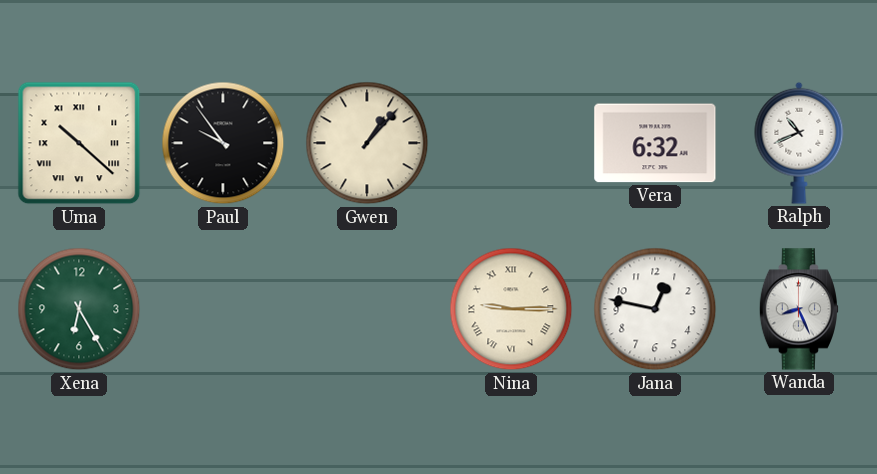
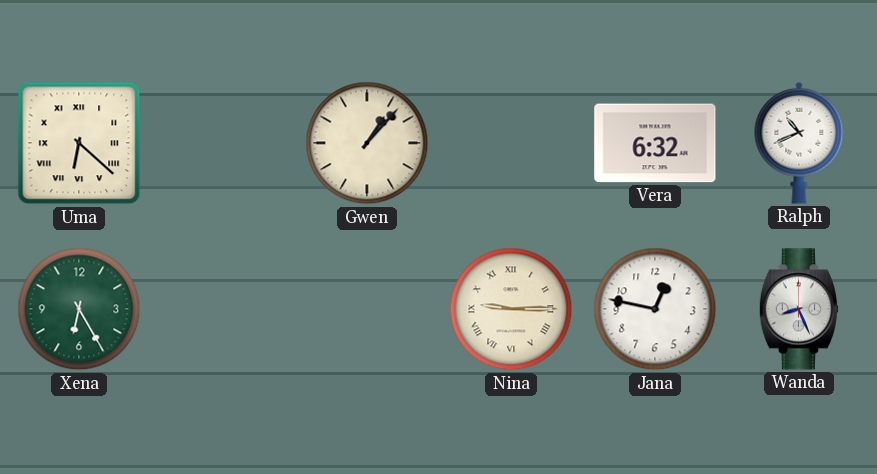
Uma: 10:22 -> 6:22 (79, 143)
Paul: 9:54 -> none (223, 143)
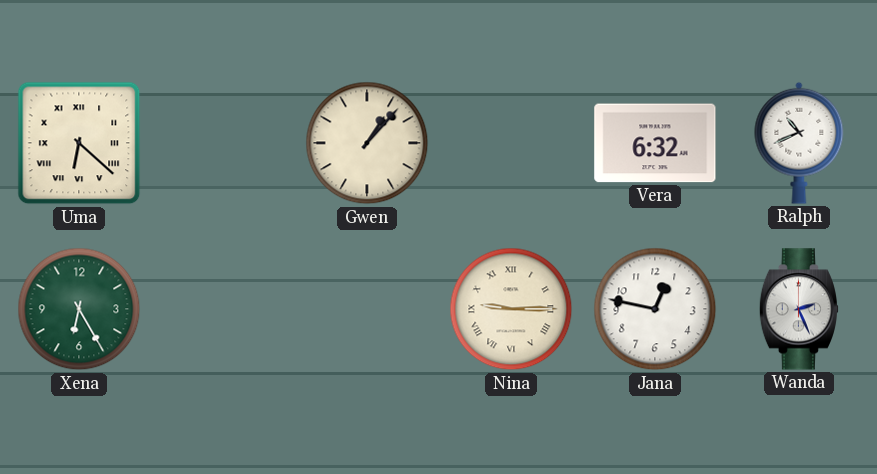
Wanda: 8:26 -> 2:26 (798, 309)
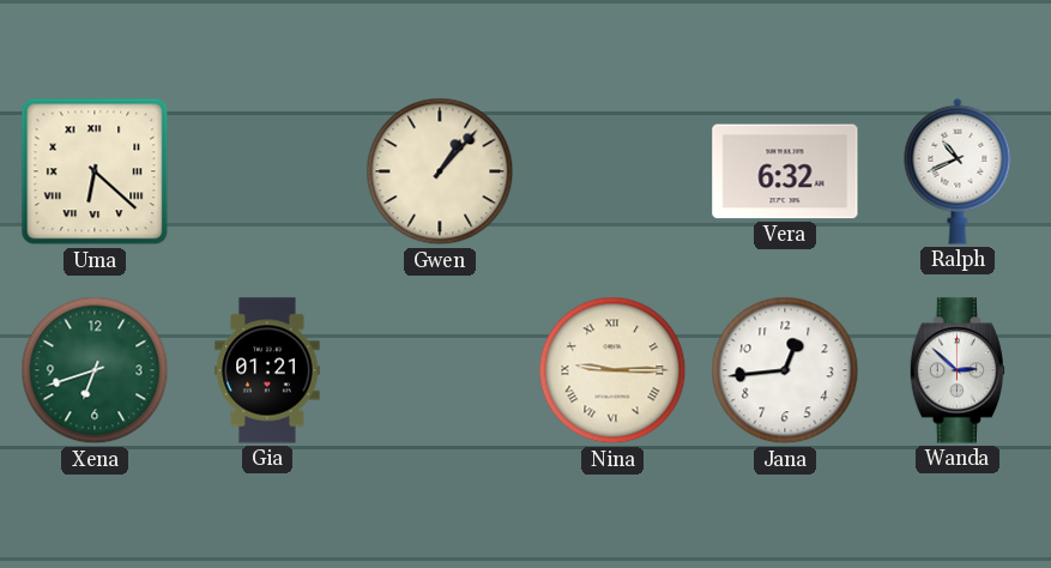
Xena: 6:25 -> 6:42 (95, 370)
Gia: none -> 01:21 (267, 370)
Jana: 12:47 -> 12:44 (785, 370)
Wanda: 2:26 -> 2:52 (956, 370)
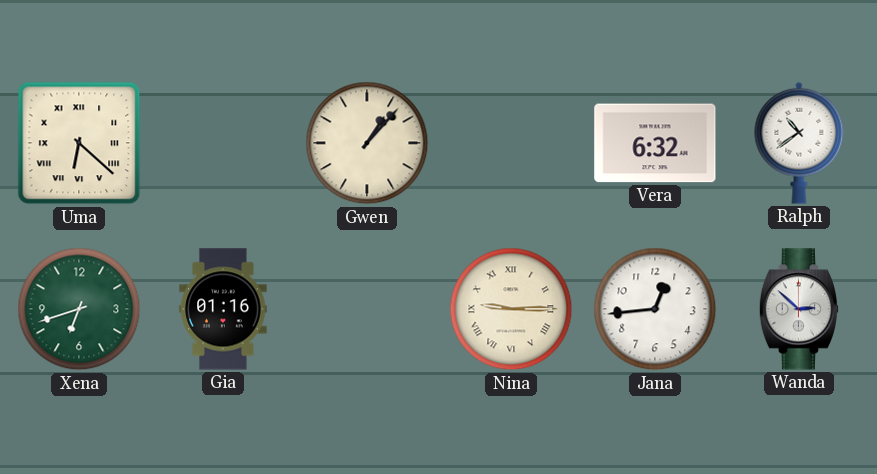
Ralph: 10:41 -> 10:39 (799, 143)
Gia: 01:21 -> 01:16 (223, 309)
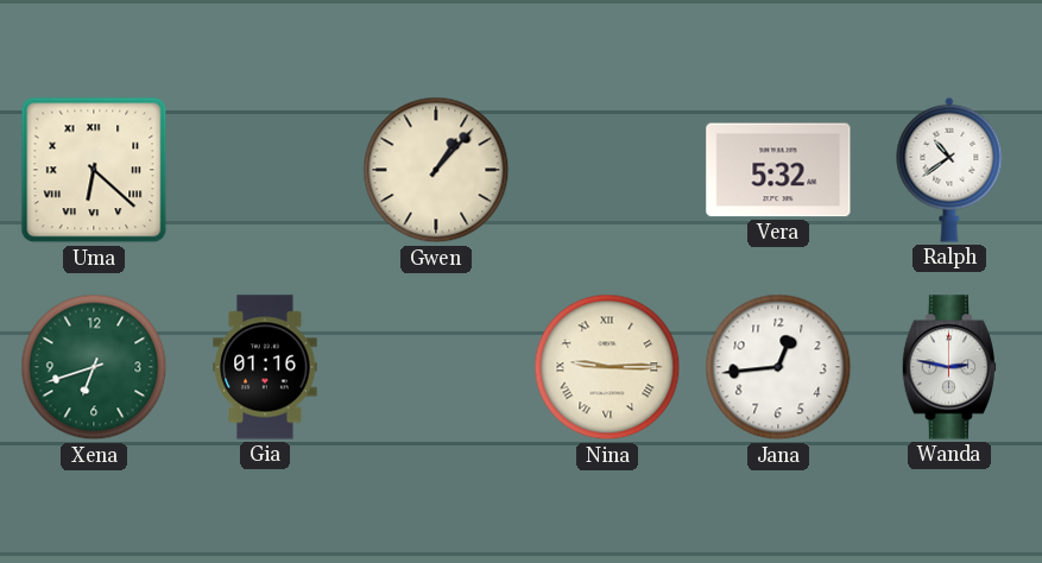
Vera: 6:32 -> 5:32 (778, 170)
Wanda: 2:52 -> 2:47 (948, 367)
